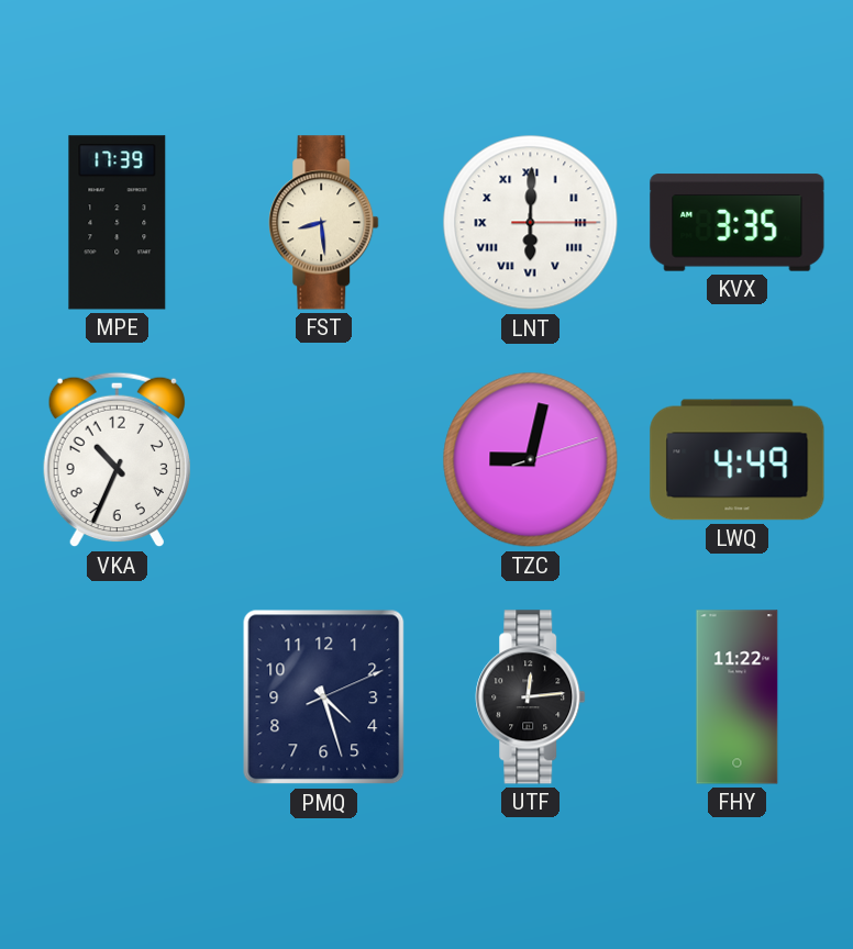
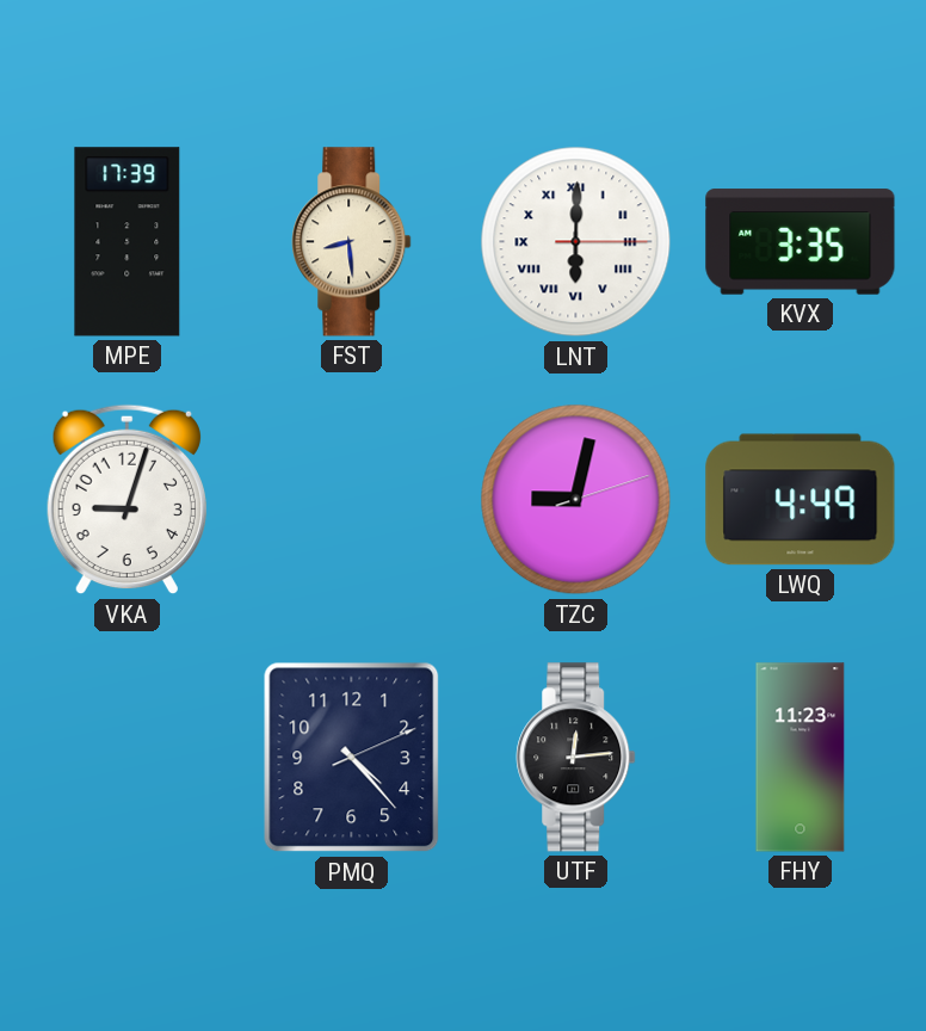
VKA: 10:34 -> 9:03 (126, 500)
PMQ: 4:27 -> 4:23 (352, 758)
FHY: 11:22 -> 11:23 (801, 758)
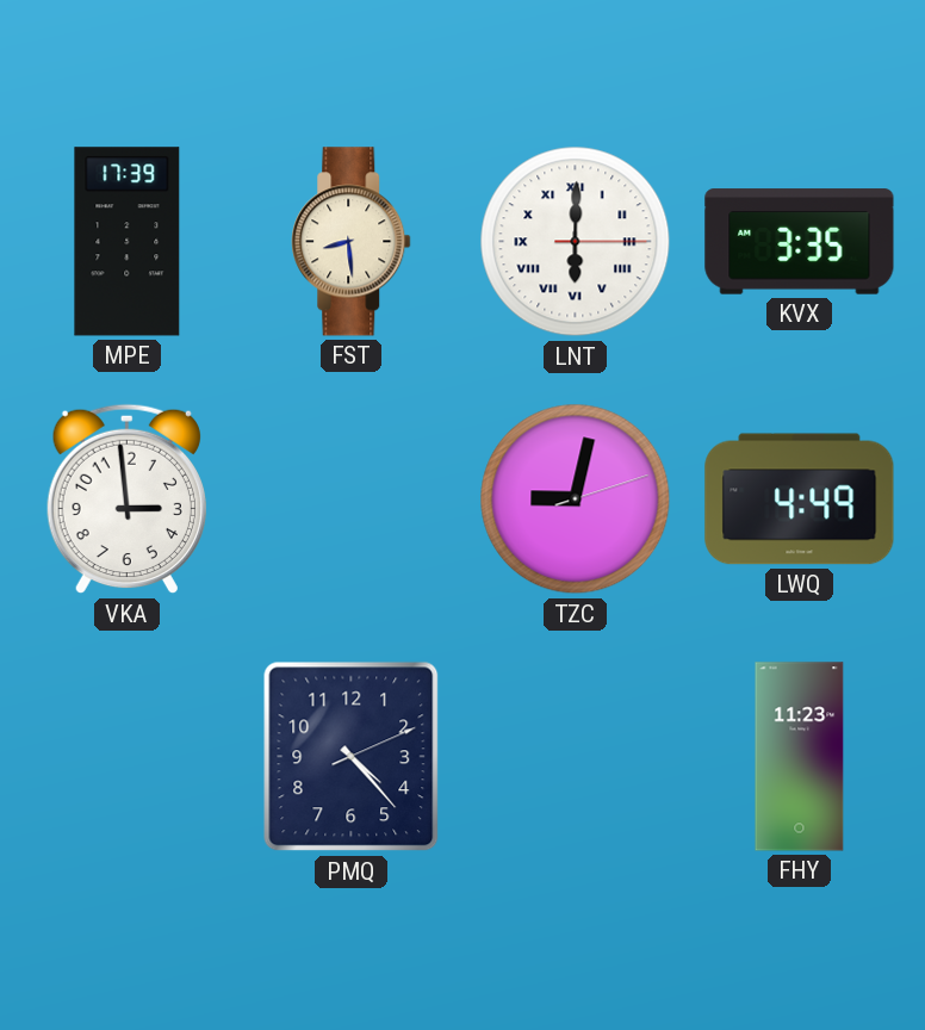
VKA: 9:03 -> 2:59 (126, 500)
UTF: 12:14 -> none (576, 758)
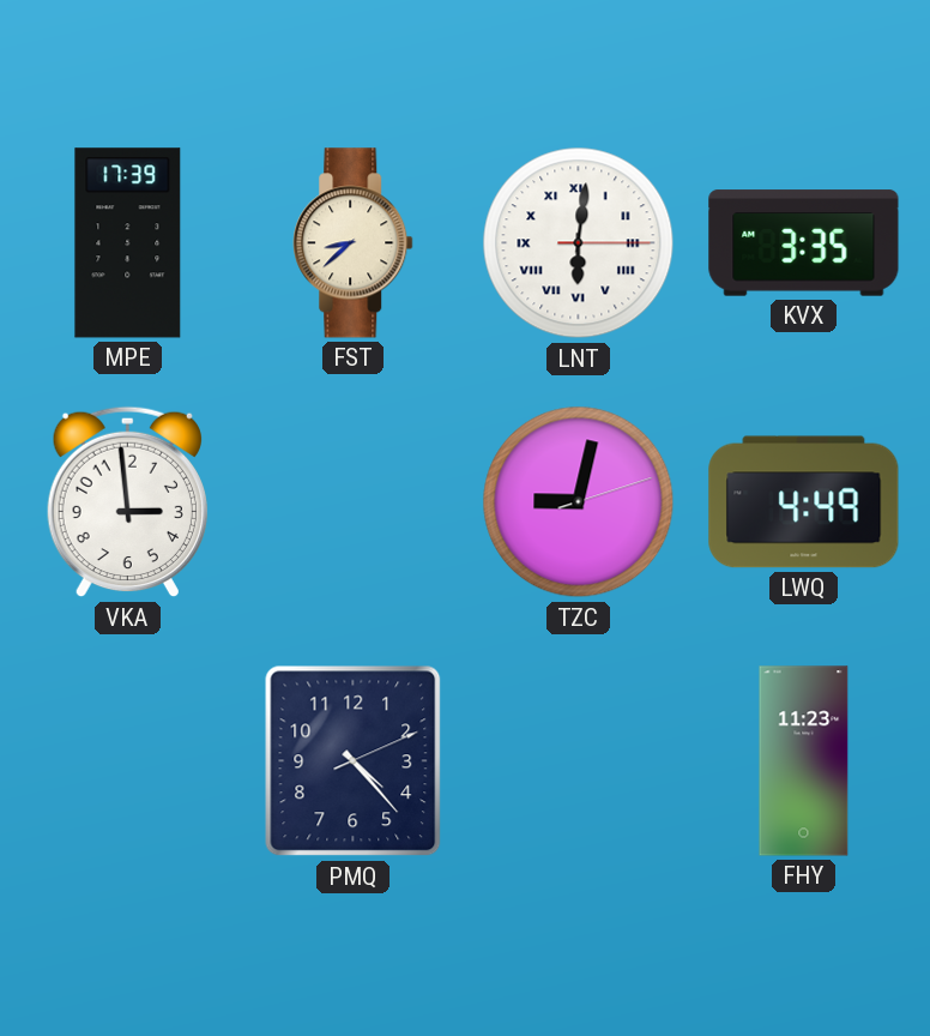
FST: 8:29 -> 8:38 (354, 243)
LNT: 6:00 -> 6:01 (579, 243)
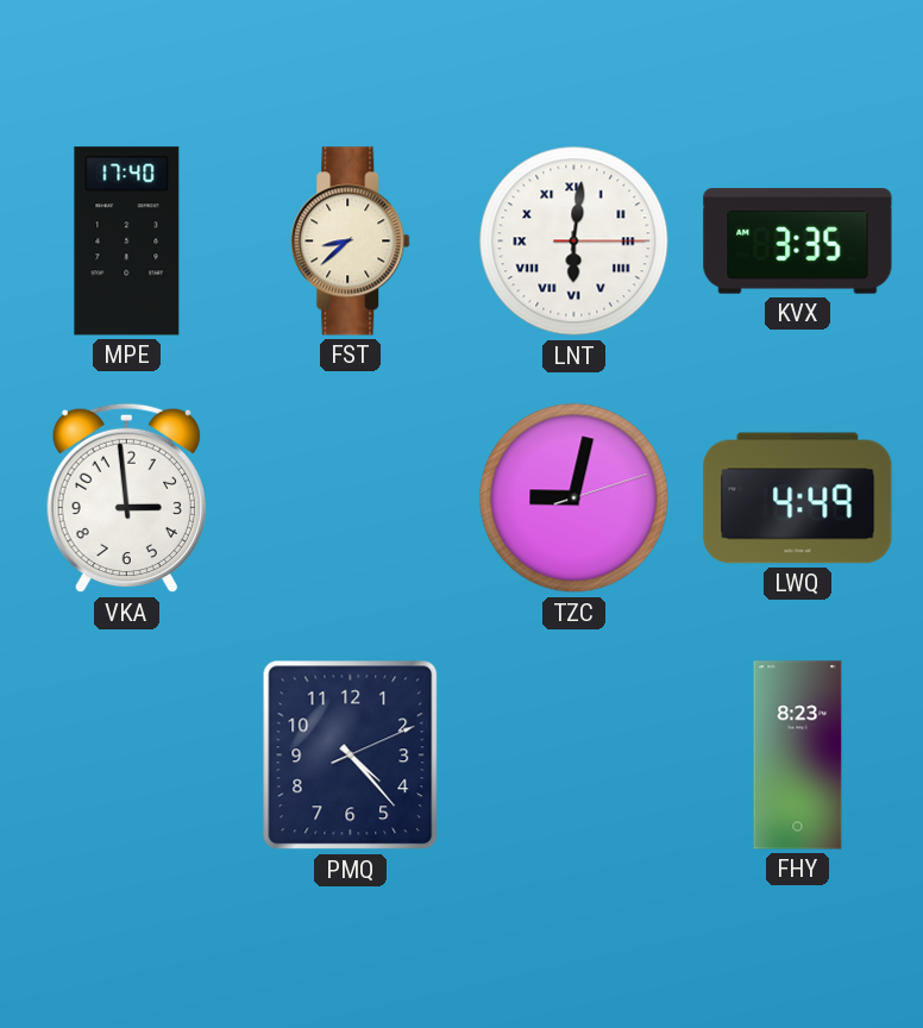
MPE: 17:39 -> 17:40 (127, 242)
FHY: 11:23 -> 8:23 (798, 756)
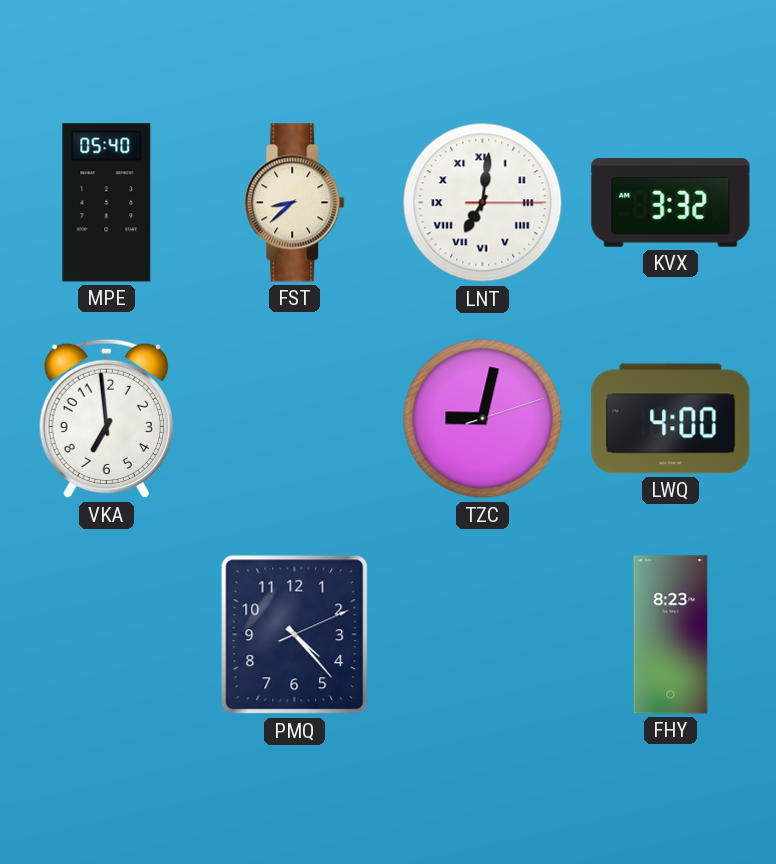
MPE: 17:40 -> 05:40 (107, 203)
LNT: 6:01 -> 7:01 (483, 203)
KVX: 3:35 -> 3:32 (671, 203)
VKA: 2:59 -> 6:59 (106, 419)
LWQ: 4:49 -> 4:00 (671, 419)
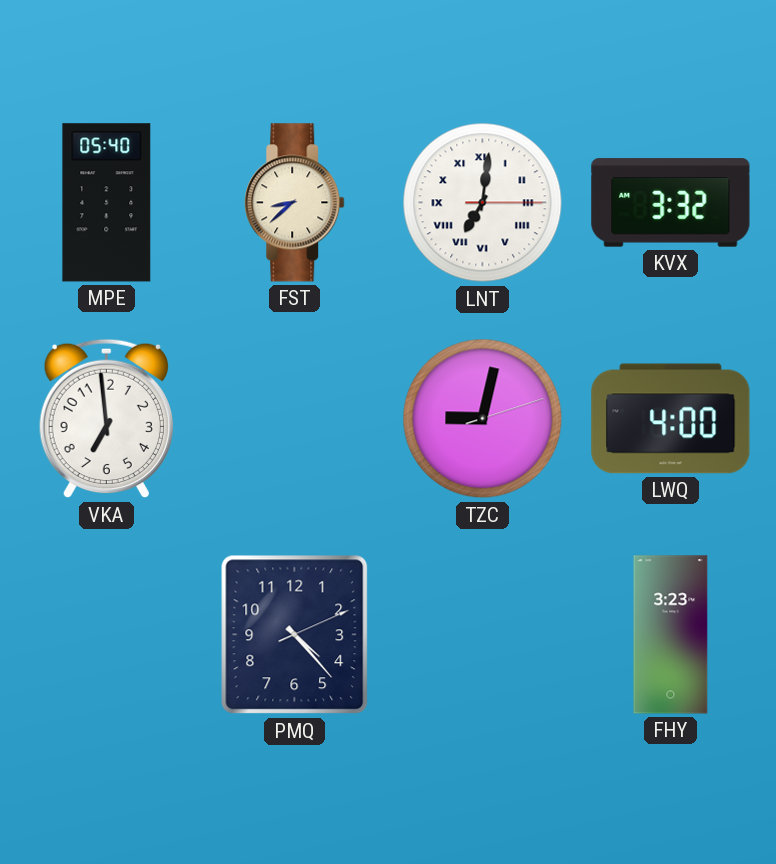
FHY: 8:23 -> 3:23 (671, 635)
